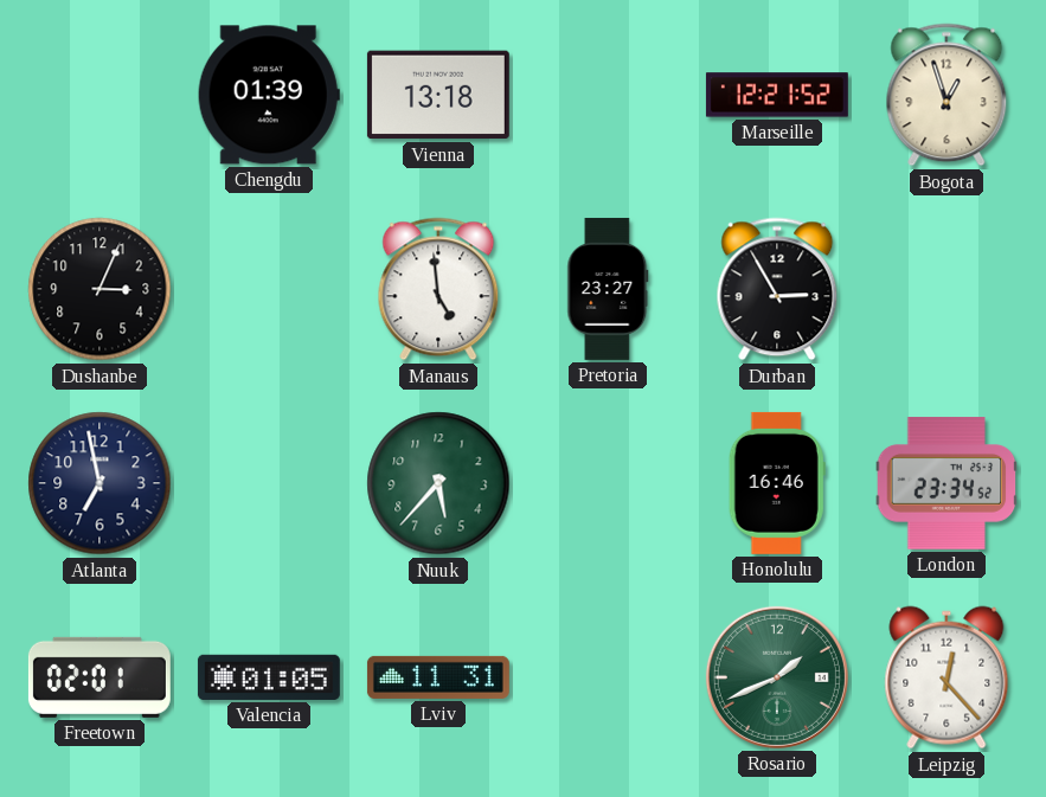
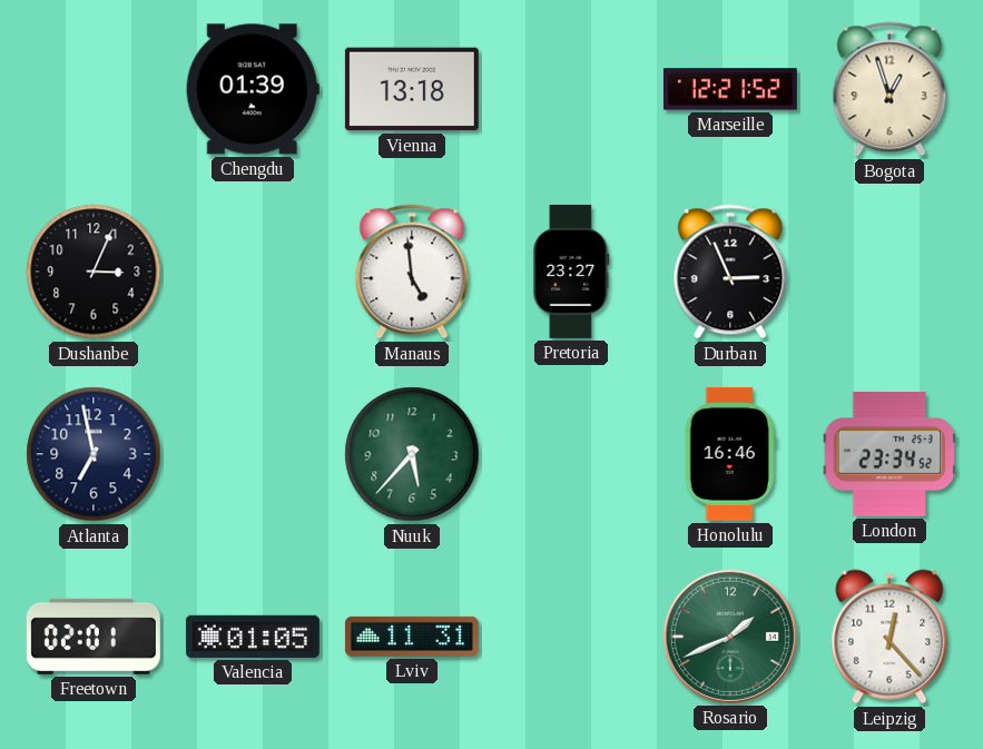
Durban: 2:55 -> 2:56 (730, 272)
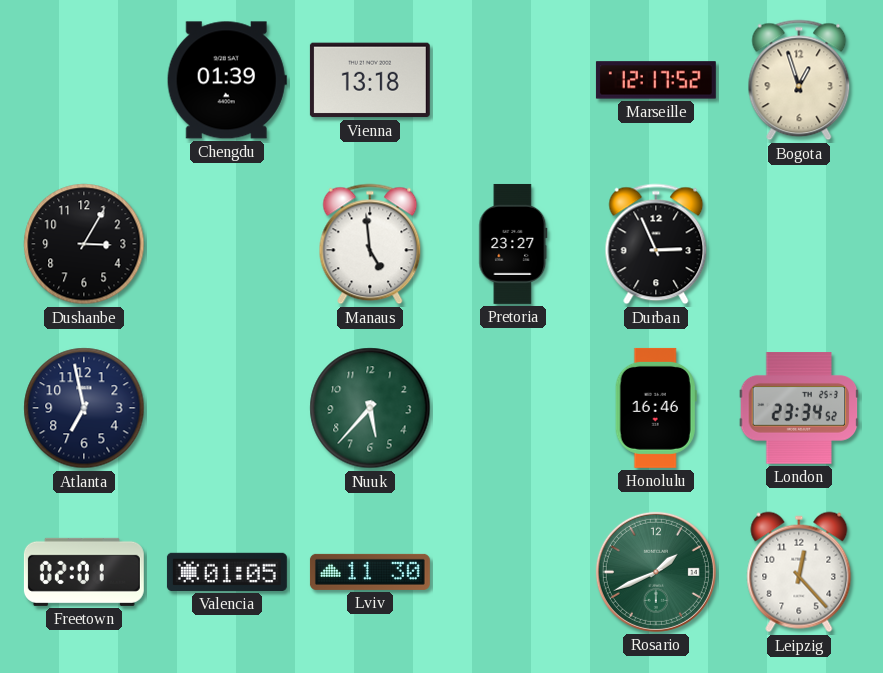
Marseille: 12:21 -> 12:17 (656, 80)
Dushanbe: 3:04 -> 3:05 (84, 244)
Lviv: 11:31 -> 11:30 (370, 572)
